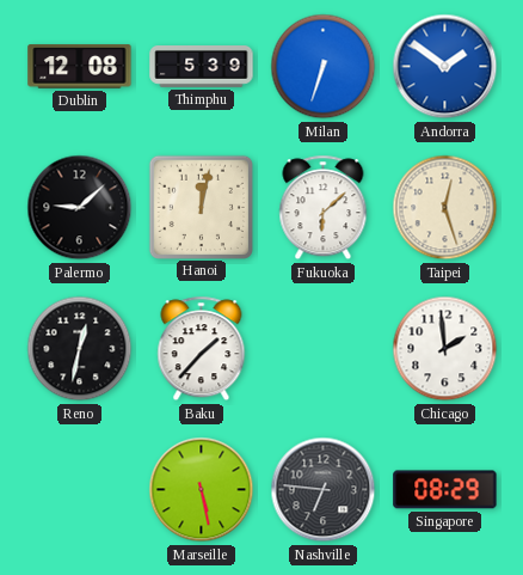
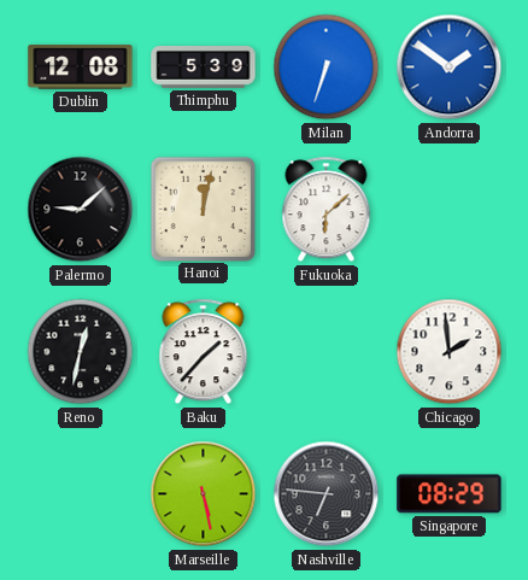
Taipei: 12:27 -> none (445, 208)
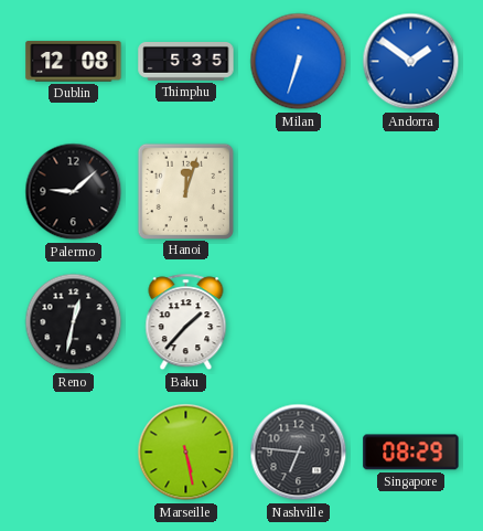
Thimphu: 5:39 -> 5:35 (186, 62)
Hanoi: 12:02 -> 12:03 (185, 191)
Fukuoka: 6:08 -> none (327, 210)
Chicago: 1:59 -> none (450, 352)
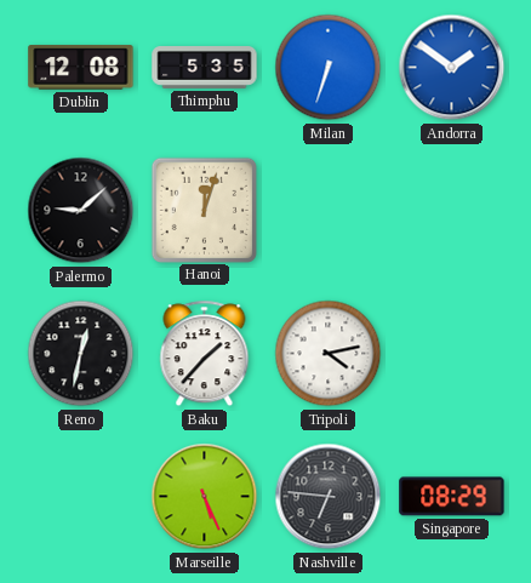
Tripoli: none -> 4:13 (329, 354)
Marseille: 5:28 -> 5:26 (205, 497)
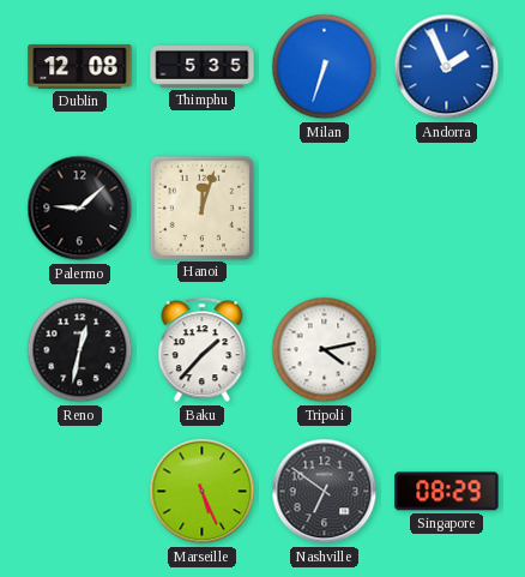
Andorra: 1:51 -> 1:56 (447, 67)
Nashville: 6:46 -> 6:51 (325, 492)
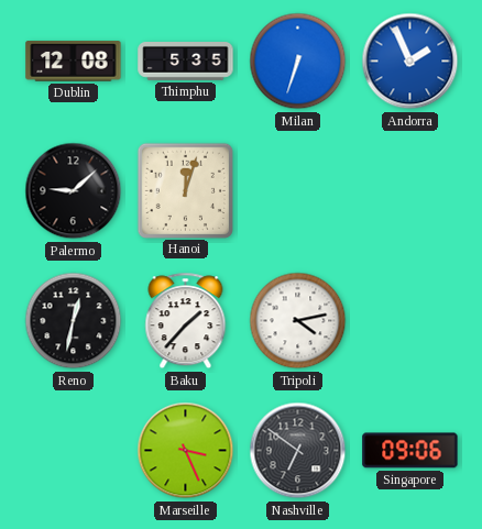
Marseille: 5:26 -> 3:26 (186, 451)
Singapore: 08:29 -> 09:06 (410, 451)
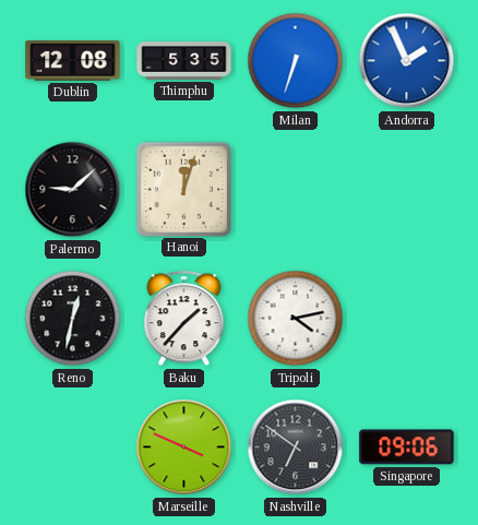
Marseille: 3:26 -> 3:49 (184, 448)
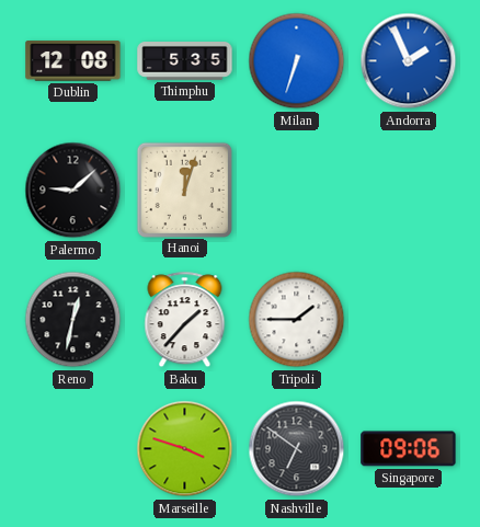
Tripoli: 4:13 -> 1:45 (297, 320)
Marseille: 3:49 -> 3:48 (185, 449)
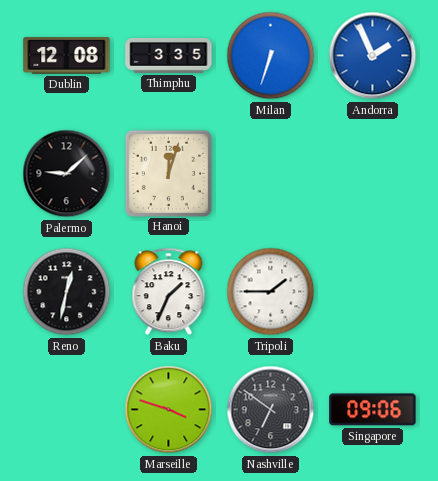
Thimphu: 5:35 -> 3:35 (169, 56)
Baku: 1:37 -> 1:34 (169, 292)
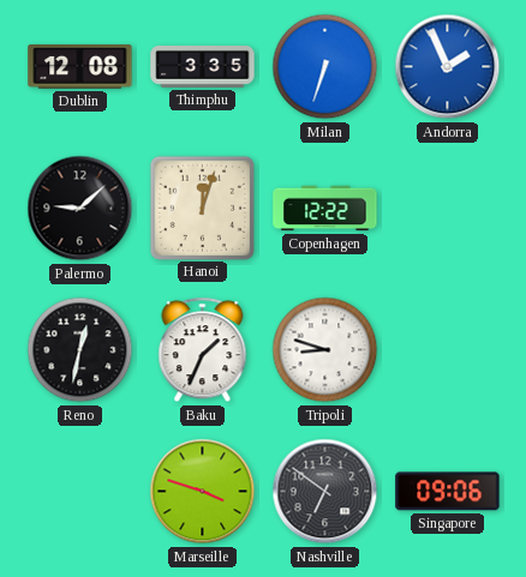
Copenhagen: none -> 12:22 (325, 209)
Tripoli: 1:45 -> 8:48 (325, 350)
